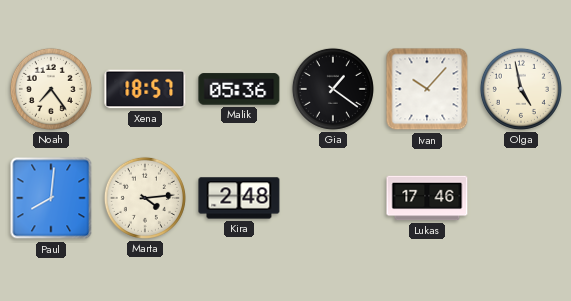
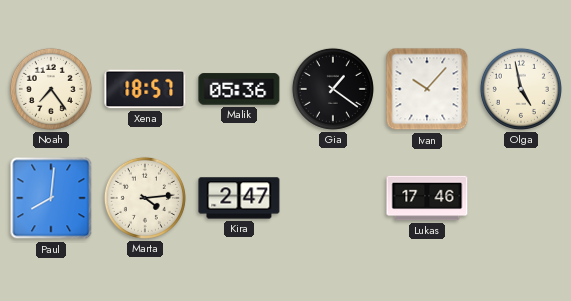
Kira: 2:48 -> 2:47 (239, 198)
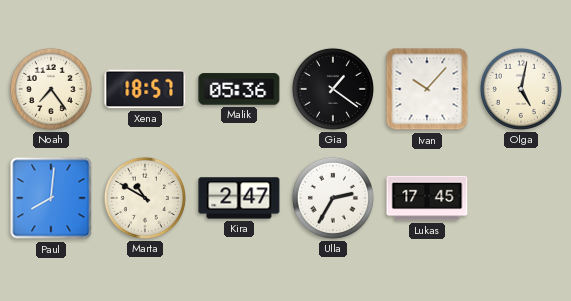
Olga: 4:58 -> 5:02 (521, 89)
Marta: 4:14 -> 10:50 (145, 198)
Ulla: none -> 2:35 (333, 198)
Lukas: 17:46 -> 17:45 (427, 198)
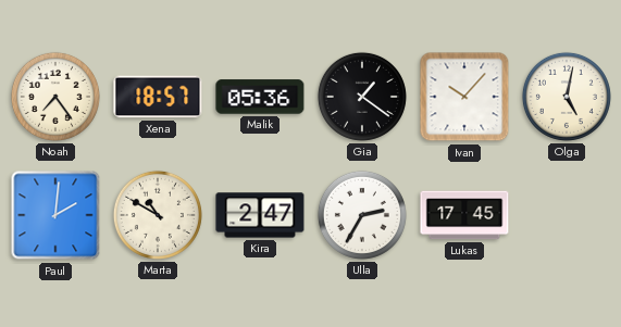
Paul: 8:01 -> 2:01 (55, 215)
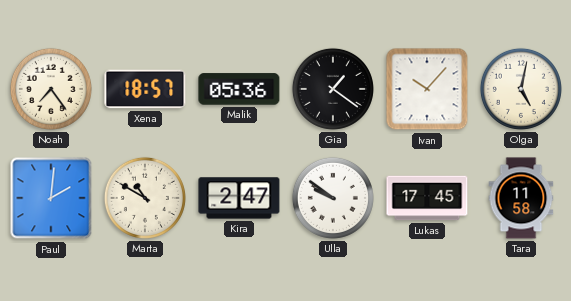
Ulla: 2:35 -> 9:51 (333, 198)
Tara: none -> 11:58 (521, 198)
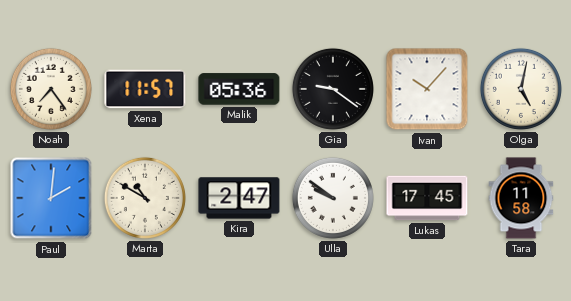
Xena: 18:57 -> 11:57 (145, 89)
Gia: 1:21 -> 9:21 (333, 89)
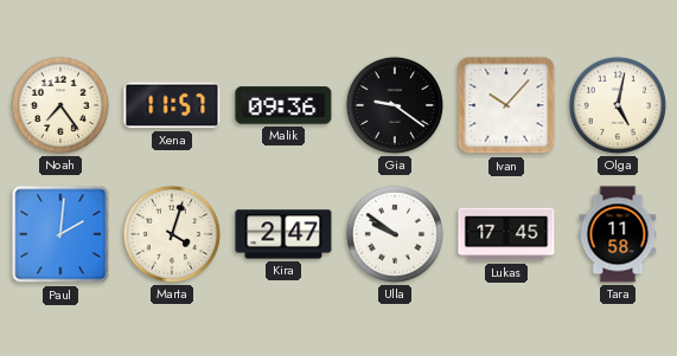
Malik: 05:36 -> 09:36 (283, 105)
Marta: 10:50 -> 4:03 (172, 234)
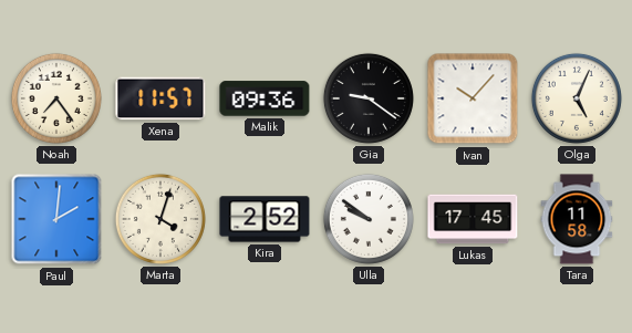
Olga: 5:02 -> 5:04 (577, 98)
Kira: 2:47 -> 2:52 (265, 219)
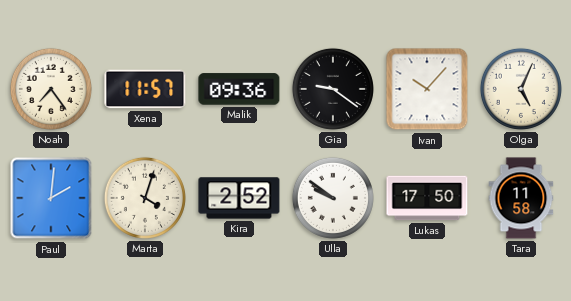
Lukas: 17:45 -> 17:50 (427, 198)
